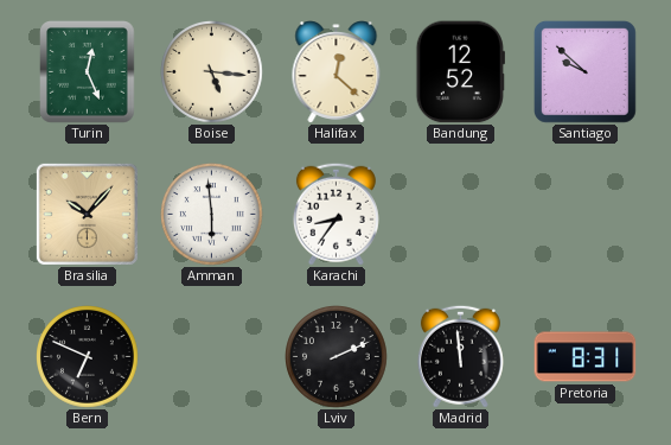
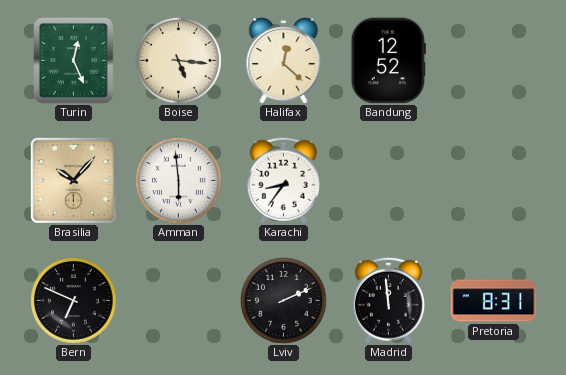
Santiago: 9:52 -> none (584, 71)
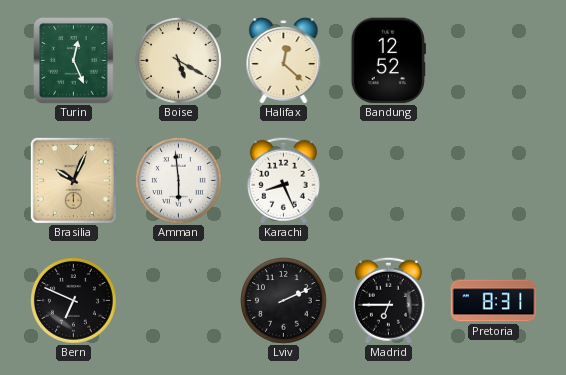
Boise: 5:16 -> 5:20 (179, 61)
Brasilia: 10:07 -> 10:04 (73, 180)
Karachi: 8:36 -> 8:26 (283, 180)
Madrid: 11:59 -> 6:45 (388, 300)
